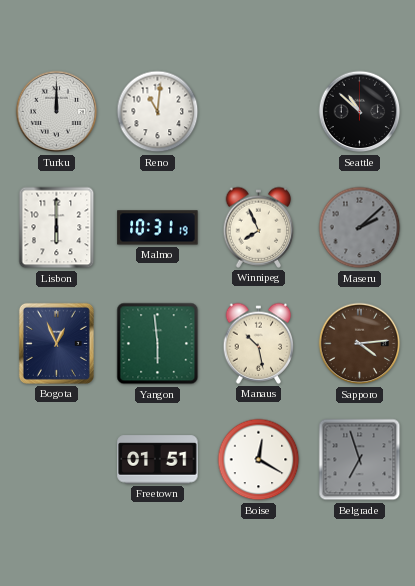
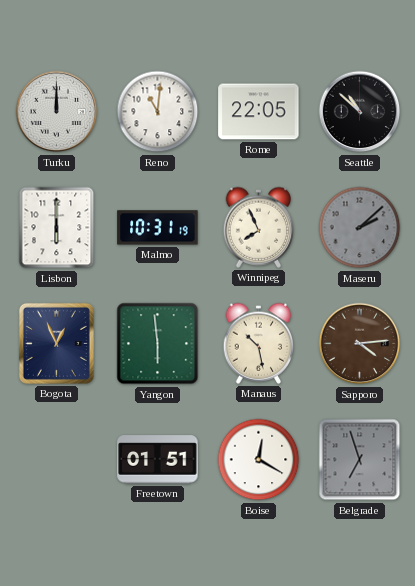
Rome: none -> 22:05 (259, 112)
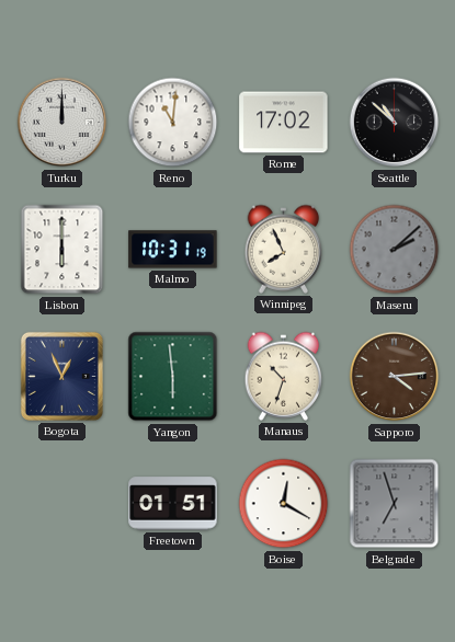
Rome: 22:05 -> 17:02 (284, 123)
Manaus: 10:28 -> 10:33 (284, 376)
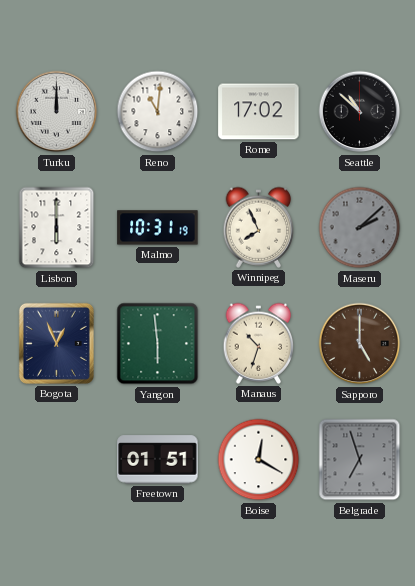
Sapporo: 4:14 -> 5:00 (360, 344)
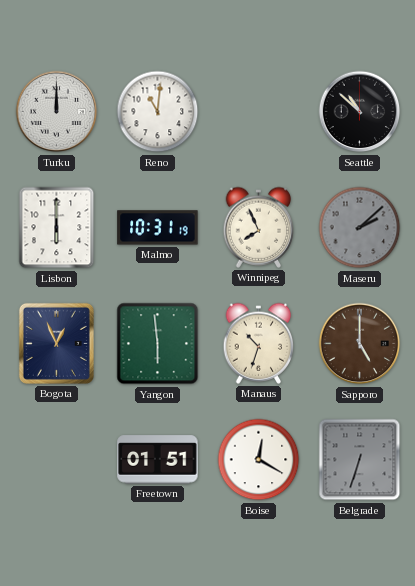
Rome: 17:02 -> none (259, 112)
Belgrade: 6:57 -> 6:33 (360, 460)
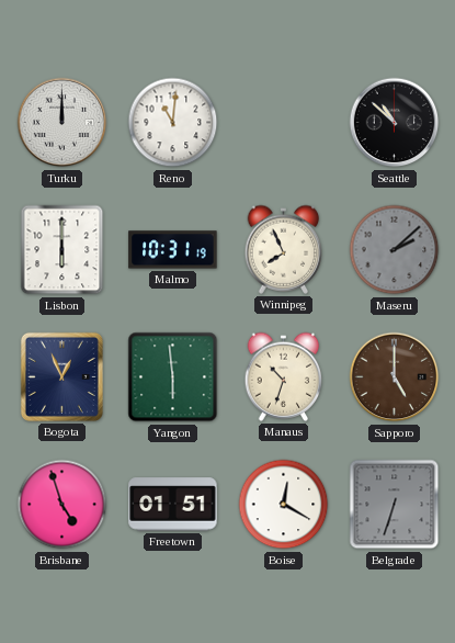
Brisbane: none -> 4:57 (62, 505)
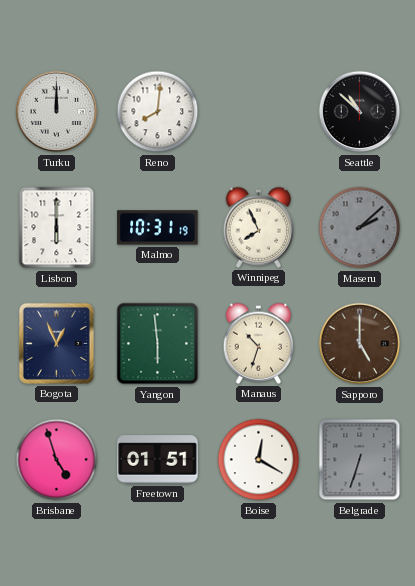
Reno: 11:01 -> 8:01 (158, 112)
